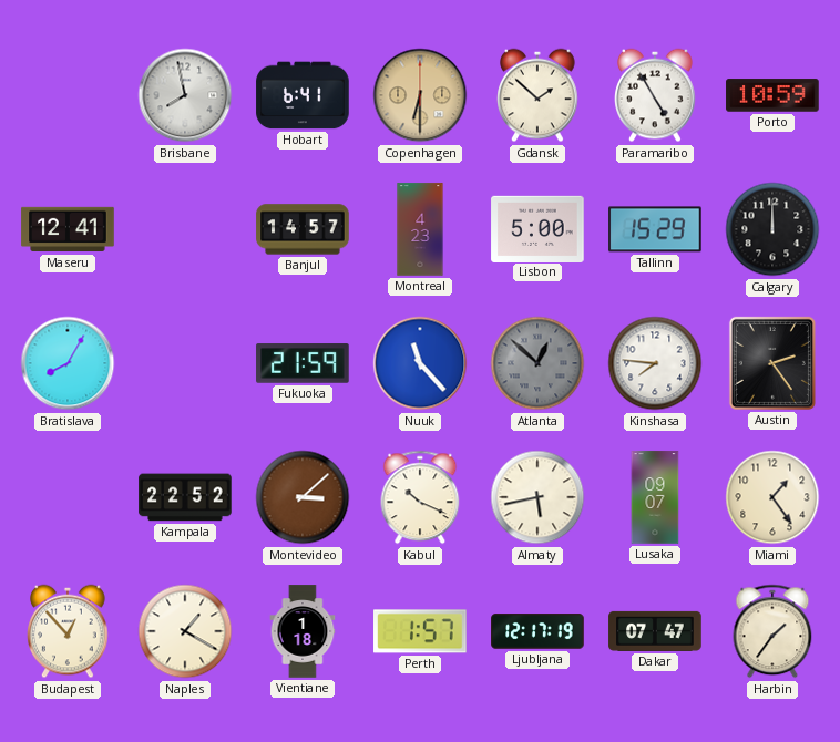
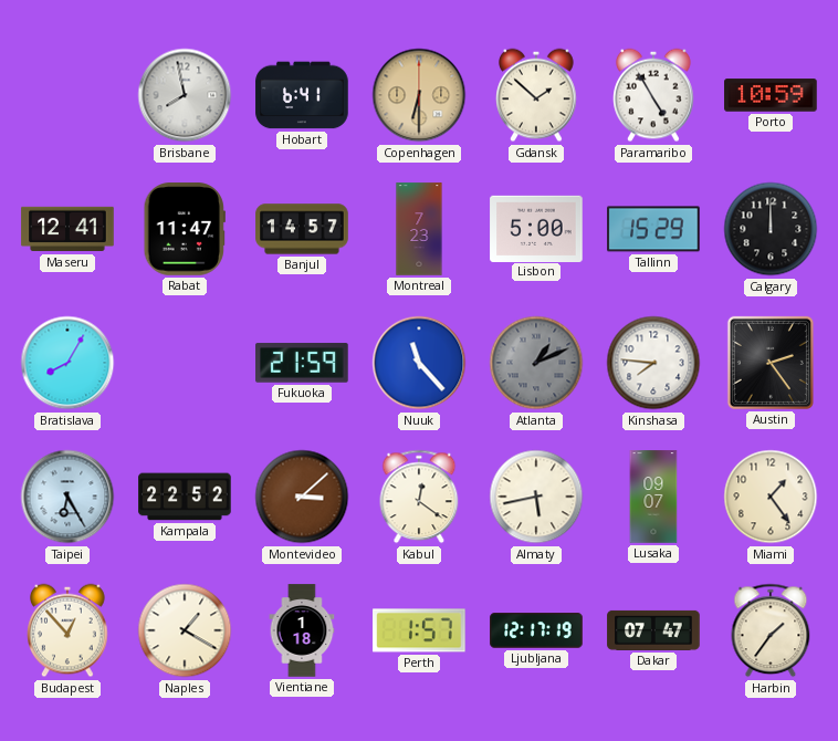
Rabat: none -> 11:47 (185, 229)
Montreal: 4:23 -> 7:23 (419, 229)
Atlanta: 12:52 -> 1:11 (536, 363)
Taipei: none -> 6:25 (67, 497)
Kabul: 10:19 -> 12:21 (419, 497)
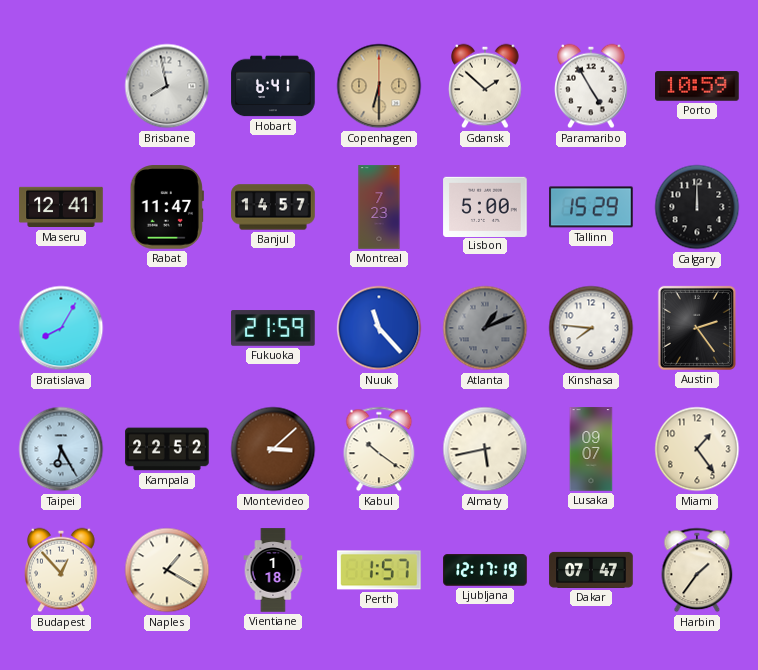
Kabul: 12:21 -> 10:21 (379, 449)
